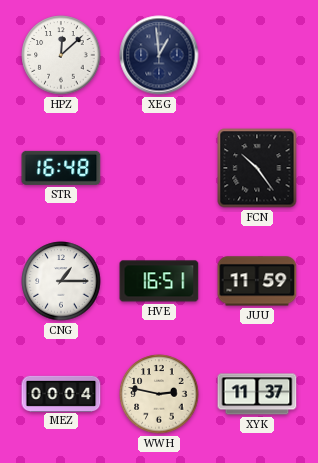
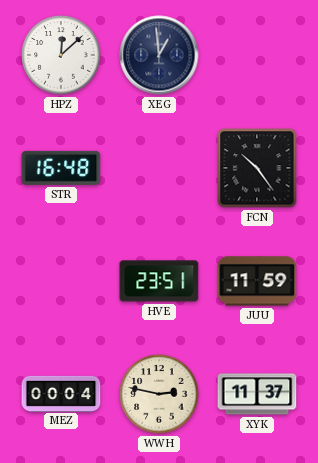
CNG: 1:15 -> none (61, 281)
HVE: 16:51 -> 23:51 (159, 281)
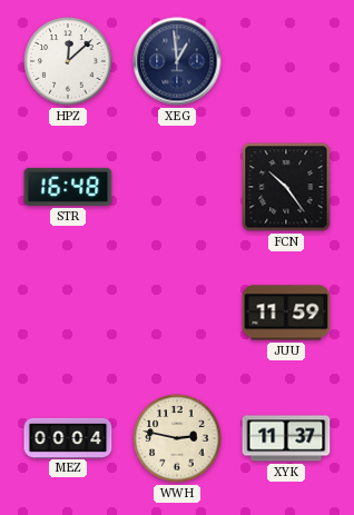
HVE: 23:51 -> none (159, 281)
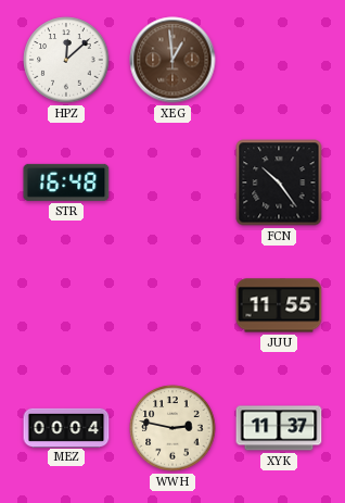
XEG dial: navy -> brown (173, 60)
JUU: 11:59 -> 11:55 (279, 305)
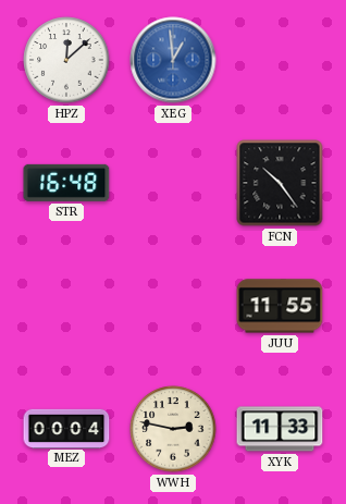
XEG dial: brown -> blue (173, 60)
XYK: 11:37 -> 11:33 (280, 429)
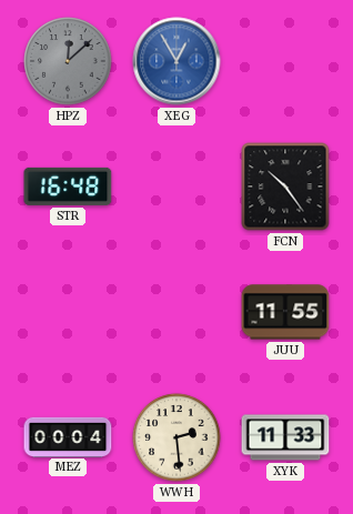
HPZ dial: white -> grey (68, 61)
XEG: 12:59 -> 12:55 (176, 61)
WWH: 2:47 -> 2:29 (176, 437)
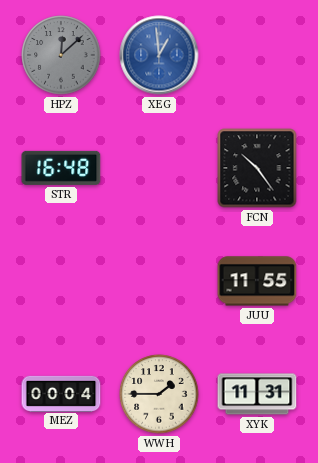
XEG: 12:55 -> 12:59 (159, 55)
WWH: 2:29 -> 1:45 (159, 394)
XYK: 11:33 -> 11:31 (257, 394)
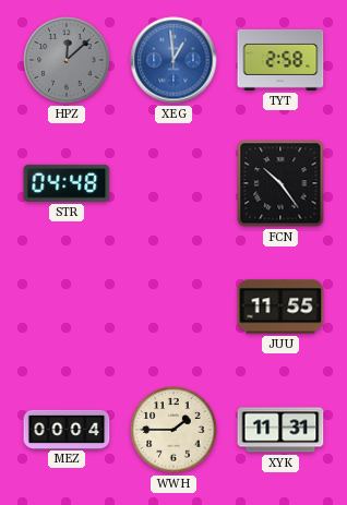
TYT: none -> 2:58 (280, 60)
STR: 16:48 -> 04:48 (67, 183)
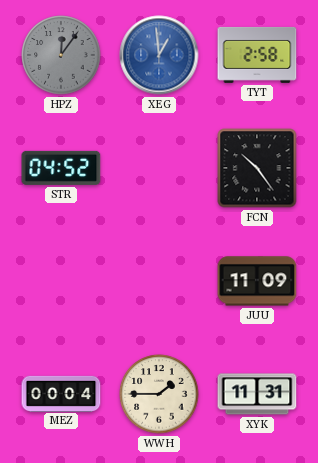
HPZ: 12:08 -> 12:06 (61, 55)
STR: 04:48 -> 04:52 (61, 168)
JUU: 11:55 -> 11:09 (257, 281)
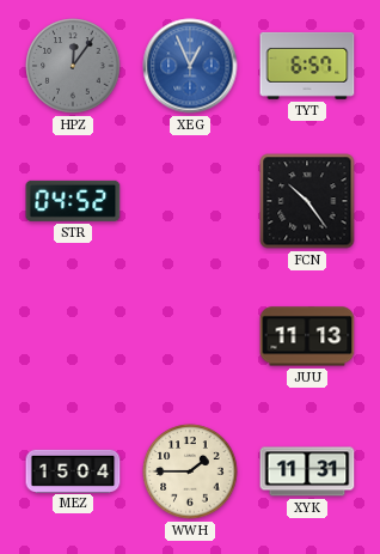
XEG: 12:59 -> 12:56 (190, 66)
TYT: 2:58 -> 6:57 (307, 66)
JUU: 11:09 -> 11:13 (307, 336)
MEZ: 00:04 -> 15:04 (73, 470)
